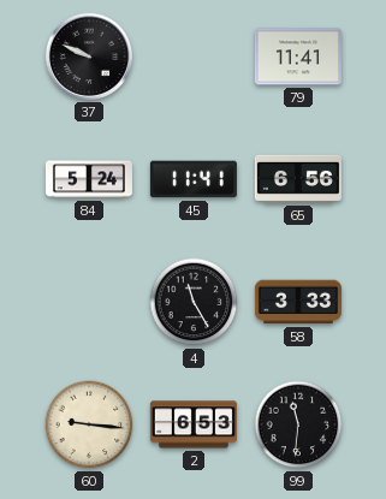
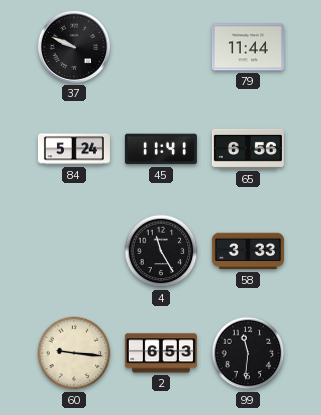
79: 11:41 -> 11:44 (248, 47)
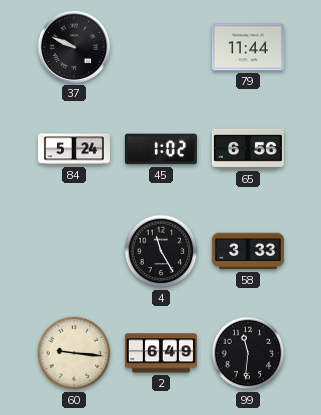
45: 11:41 -> 1:02 (161, 149)
2: 6:53 -> 6:49 (161, 353)
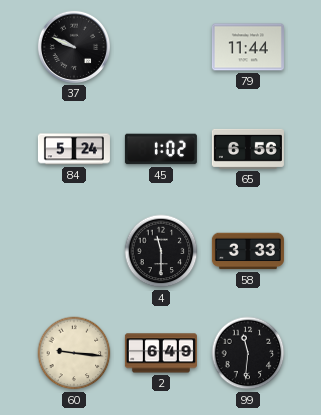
4: 11:25 -> 11:30 (161, 251)
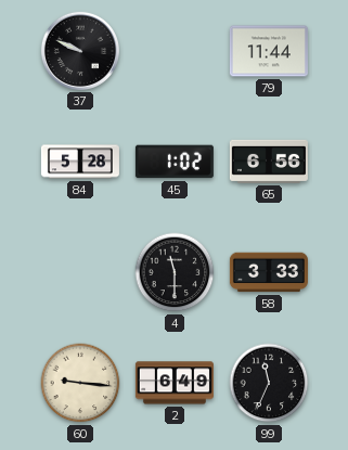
84: 5:24 -> 5:28 (80, 162)
99: 11:31 -> 11:34 (269, 383)
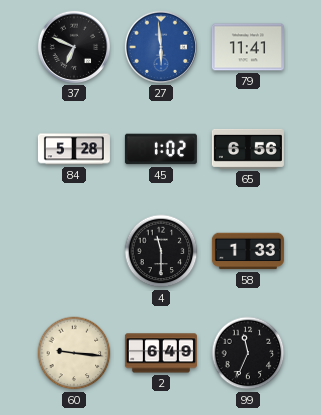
37: 9:49 -> 6:49 (74, 47)
27: none -> 5:59 (161, 47)
79: 11:44 -> 11:41 (248, 47)
58: 3:33 -> 1:33 (248, 251)
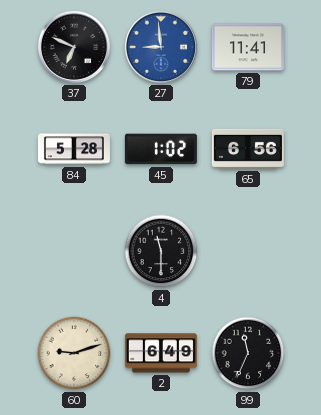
27: 5:59 -> 8:59 (161, 47)
58: 1:33 -> none (248, 251)
60: 9:16 -> 9:12 (74, 353)
